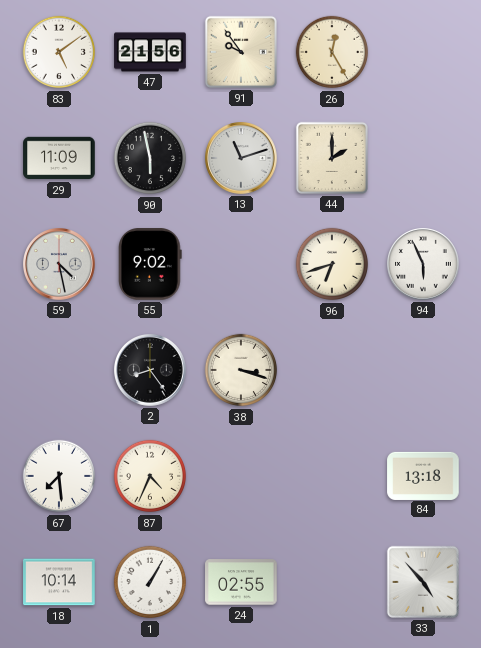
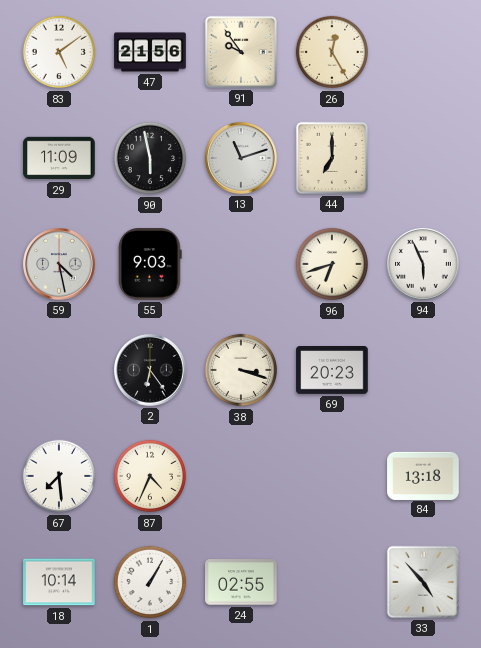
44: 2:00 -> 7:00 (332, 158)
55: 9:02 -> 9:03 (151, 264)
2: 8:24 -> 6:24 (151, 371)
69: none -> 20:23 (332, 371)
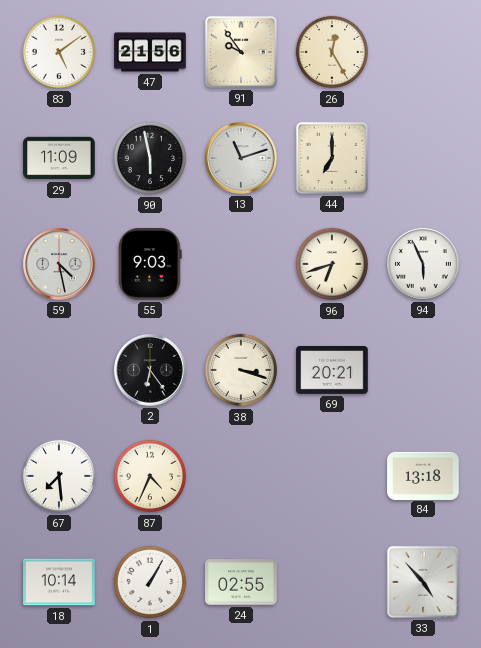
69: 20:23 -> 20:21 (332, 371)
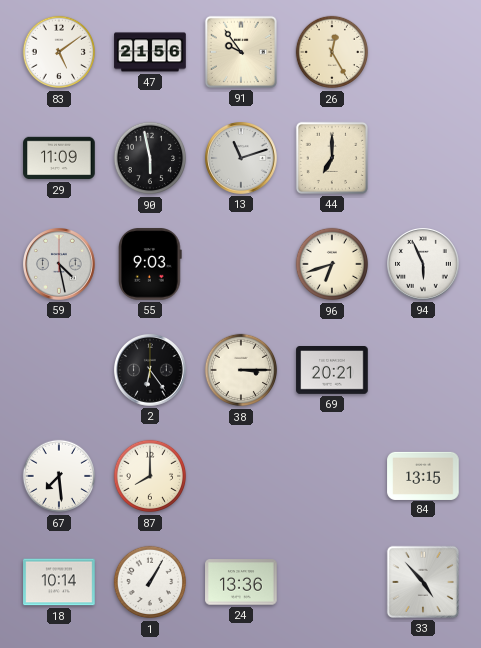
38: 3:18 -> 3:15 (241, 370)
87: 4:34 -> 8:00 (150, 476)
84: 13:18 -> 13:15 (423, 475)
24: 02:55 -> 13:36 (241, 582)
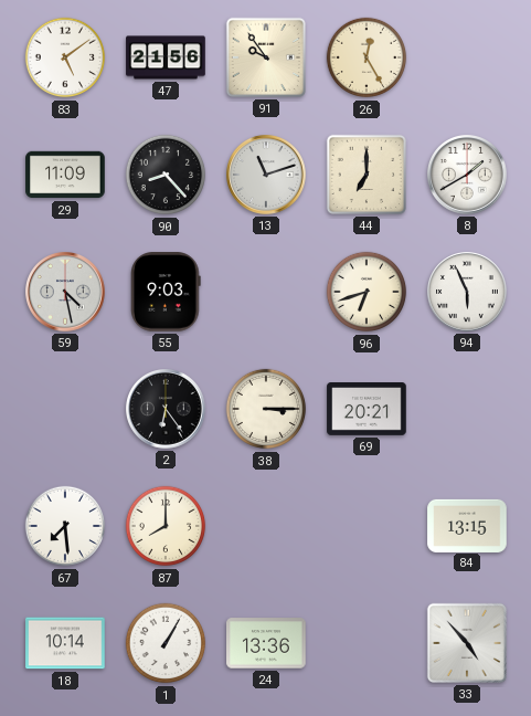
90: 5:58 -> 8:23 (166, 175)
8: none -> 1:40 (468, 176)
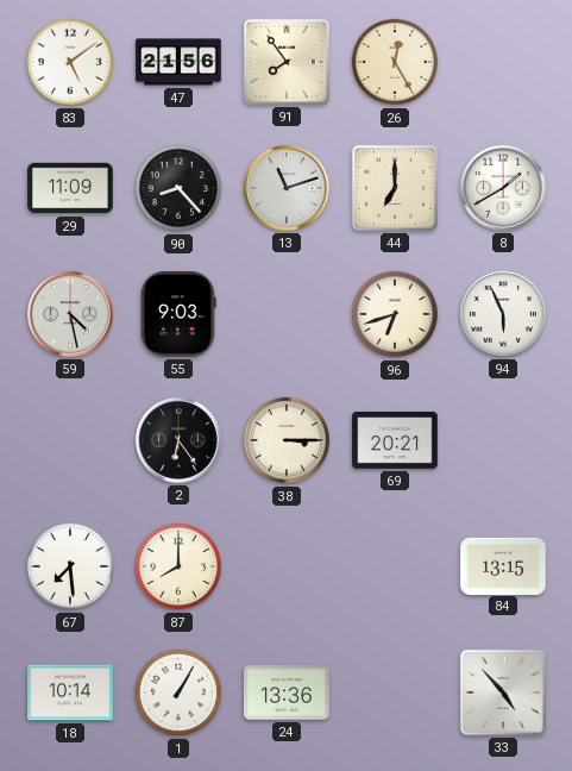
91: 9:54 -> 7:54 (287, 62)
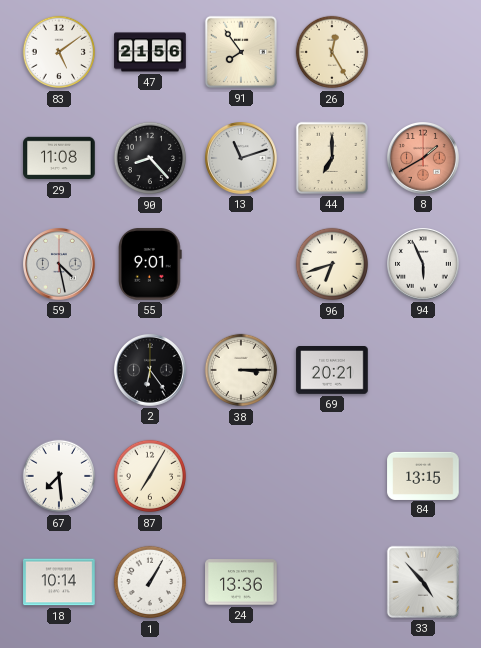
29: 11:09 -> 11:08 (59, 158)
8 dial: white -> salmon (424, 159)
55: 9:03 -> 9:01 (151, 264)
87: 8:00 -> 7:05 (150, 476)
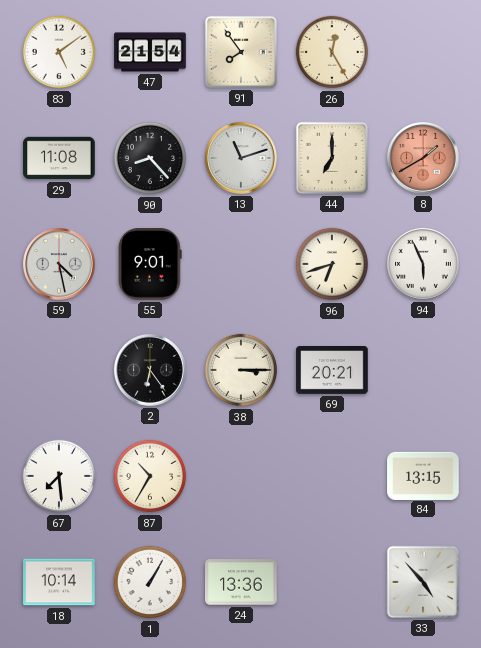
47: 21:56 -> 21:54 (150, 52)
87: 7:05 -> 10:35 (150, 476)
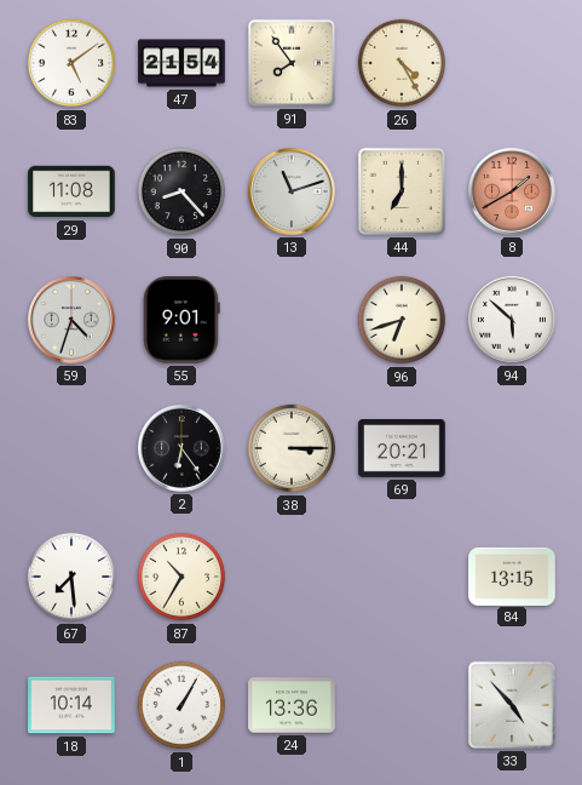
26: 12:25 -> 4:25 (402, 63)
59: 4:28 -> 4:33 (73, 321)
94: 5:56 -> 5:52 (513, 321)
